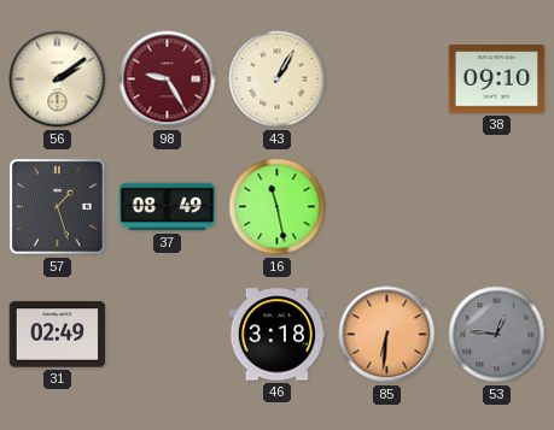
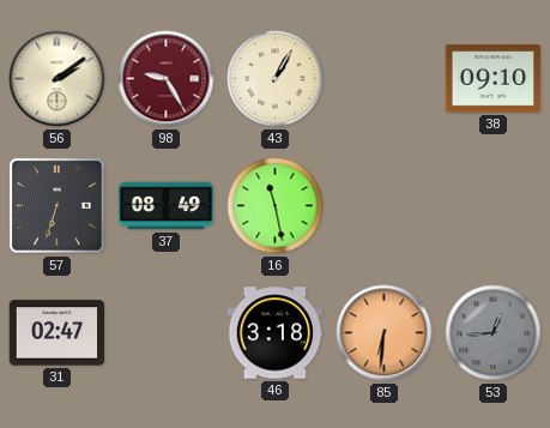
57: 1:27 -> 6:33 (58, 206)
31: 02:49 -> 02:47 (58, 333)
53: 12:46 -> 12:44 (494, 333)
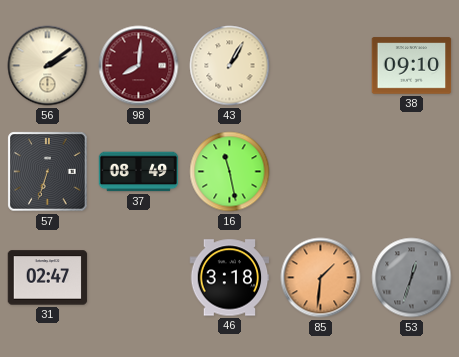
98: 9:25 -> 8:01 (139, 66)
85: 6:31 -> 1:31 (321, 278)
53: 12:44 -> 12:33 (412, 278)
